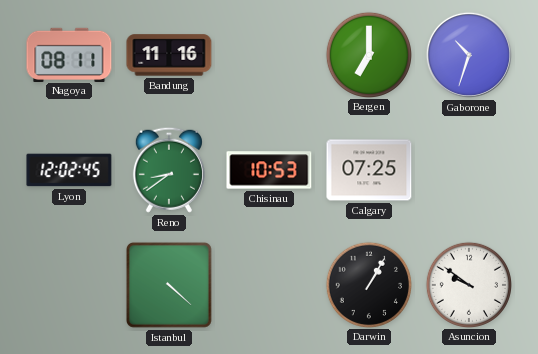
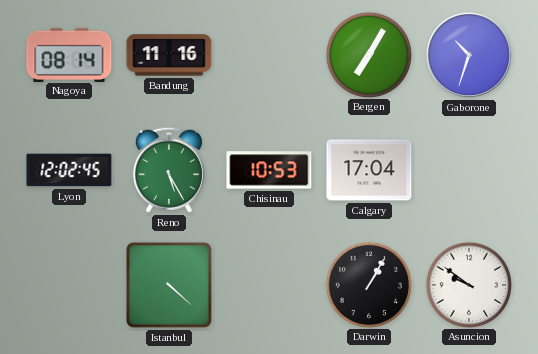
Nagoya: 08:11 -> 08:14 (69, 54)
Bergen: 7:00 -> 7:05 (368, 54)
Reno: 8:39 -> 5:25 (169, 170)
Calgary: 07:25 -> 17:04 (369, 170)
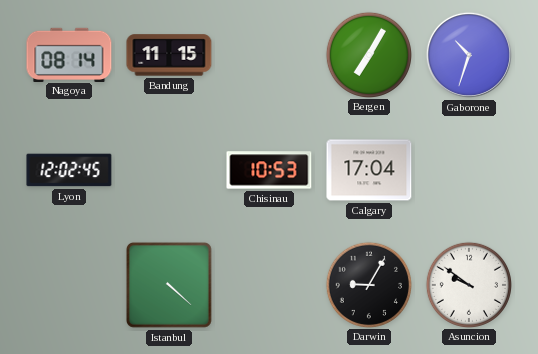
Bandung: 11:16 -> 11:15 (169, 55)
Reno: 5:25 -> none (169, 170)
Darwin: 1:05 -> 9:05 (368, 284)
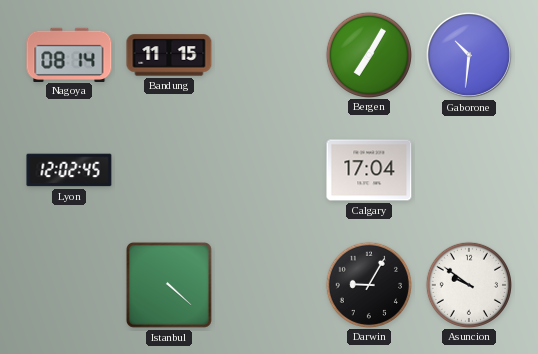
Gaborone: 10:33 -> 10:31 (469, 55)
Chisinau: 10:53 -> none (269, 170)
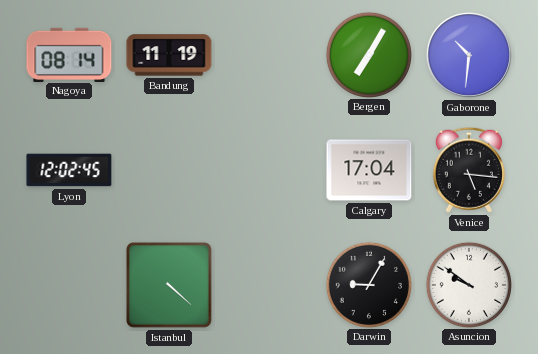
Bandung: 11:15 -> 11:19 (169, 55)
Venice: none -> 5:16 (469, 170)
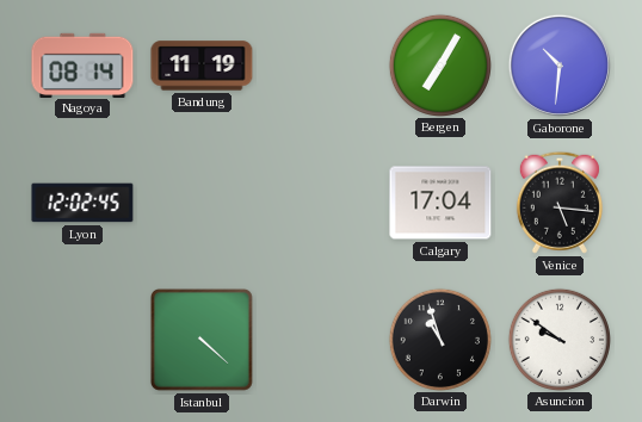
Darwin: 9:05 -> 10:57 (439, 339)
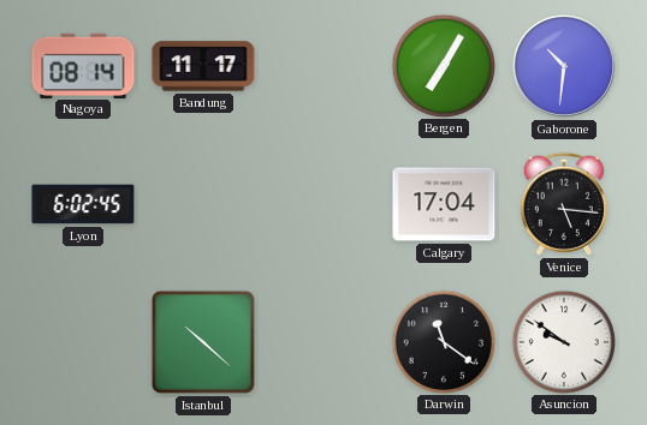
Bandung: 11:19 -> 11:17 (203, 66)
Lyon: 12:02 -> 6:02 (83, 204)
Istanbul: 4:22 -> 10:22 (203, 342)
Darwin: 10:57 -> 11:21 (443, 341)
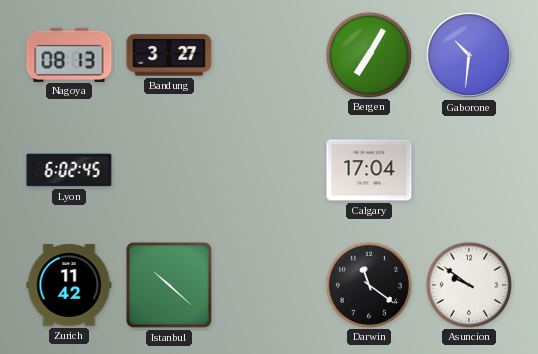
Nagoya: 08:14 -> 08:13 (69, 54)
Bandung: 11:17 -> 3:27 (169, 55)
Venice: 5:16 -> none (564, 204)
Zurich: none -> 11:42 (69, 285)
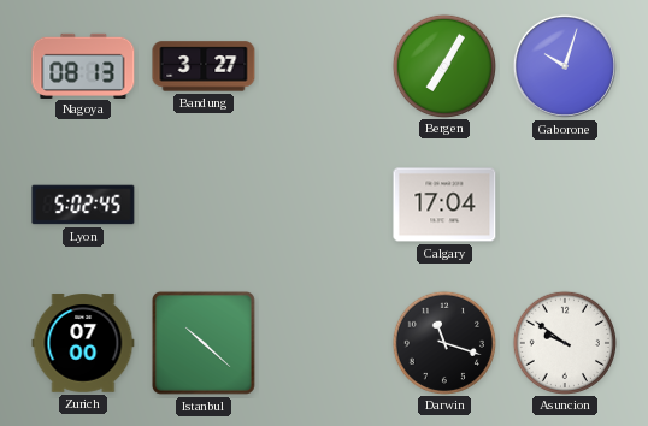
Gaborone: 10:31 -> 10:03 (565, 66)
Lyon: 6:02 -> 5:02 (83, 205)
Zurich: 11:42 -> 07:00 (83, 343)
Darwin: 11:21 -> 11:18 (443, 342)
